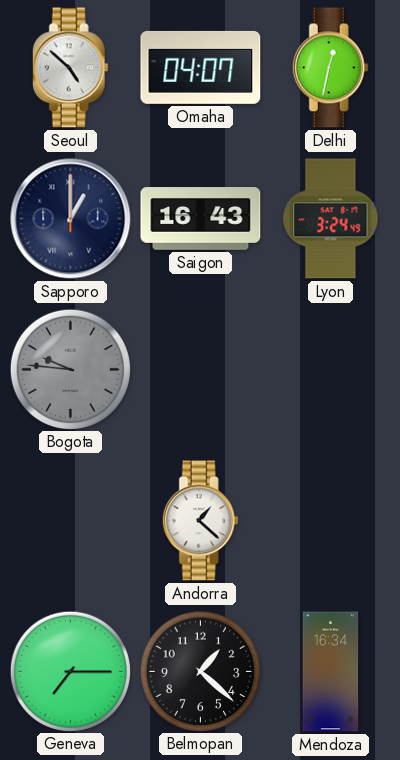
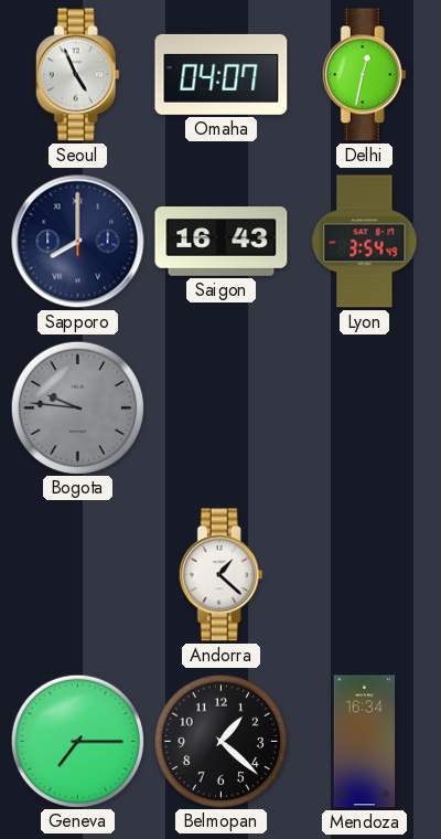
Seoul: 4:52 -> 4:56 (77, 75)
Sapporo: 1:00 -> 8:00 (78, 242)
Lyon: 3:24 -> 3:54 (365, 242)
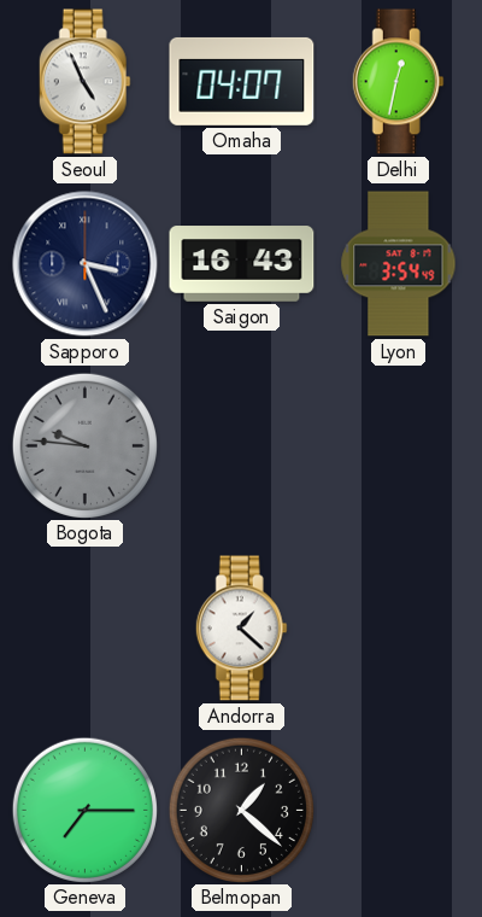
Sapporo: 8:00 -> 3:26 (86, 264)
Mendoza: 16:34 -> none (365, 742)
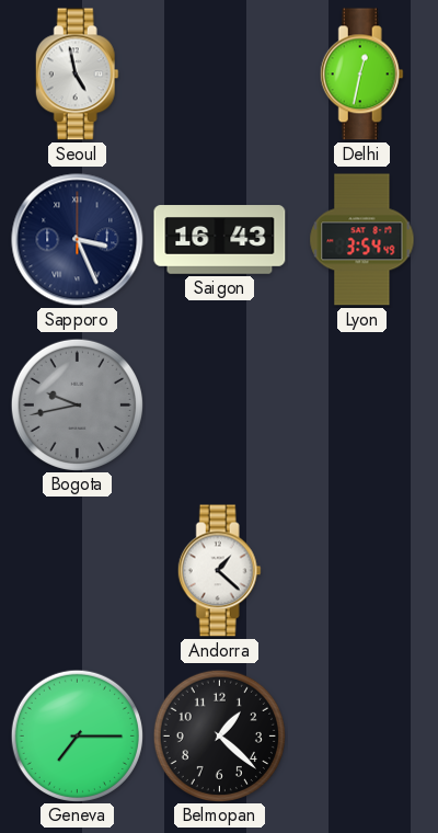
Seoul: 4:56 -> 4:58 (77, 75)
Omaha: 04:07 -> none (242, 81)
Bogota: 9:46 -> 9:43 (77, 404)
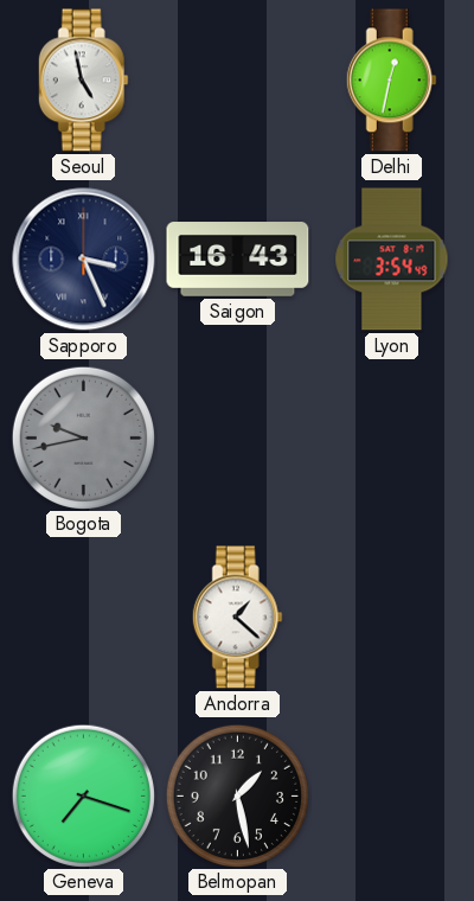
Geneva: 7:15 -> 7:18 (83, 795)
Belmopan: 1:22 -> 1:28 (237, 795)
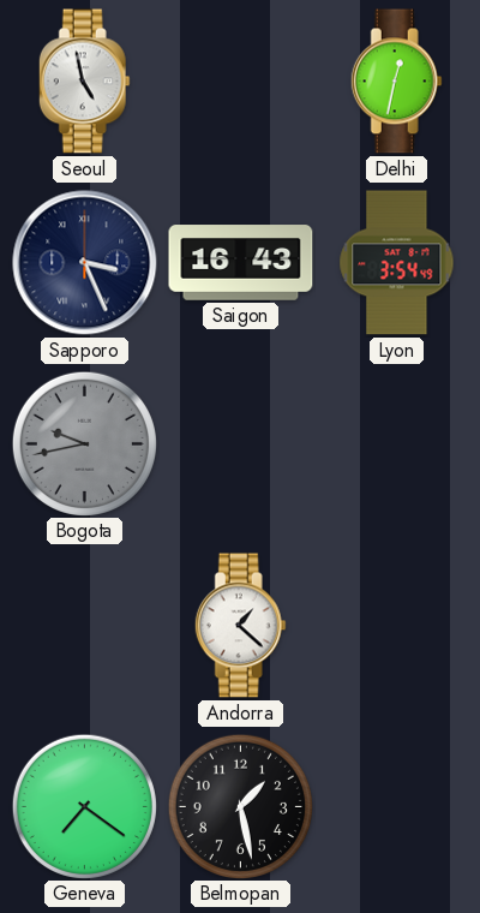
Geneva: 7:18 -> 7:21 (84, 806)
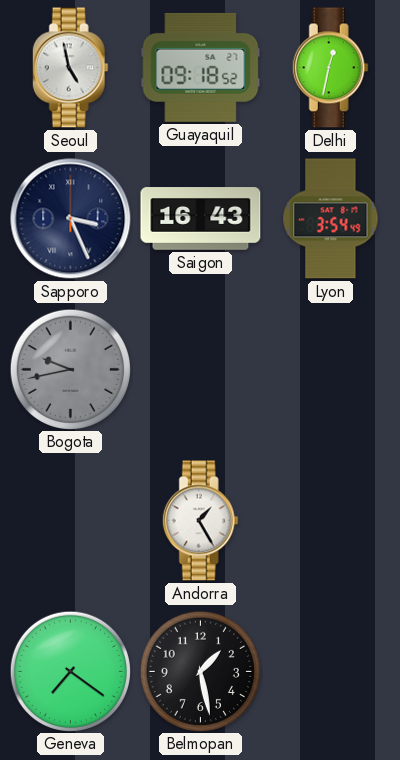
Guayaquil: none -> 09:18 (201, 67)
Andorra: 1:22 -> 1:25 (200, 521)
